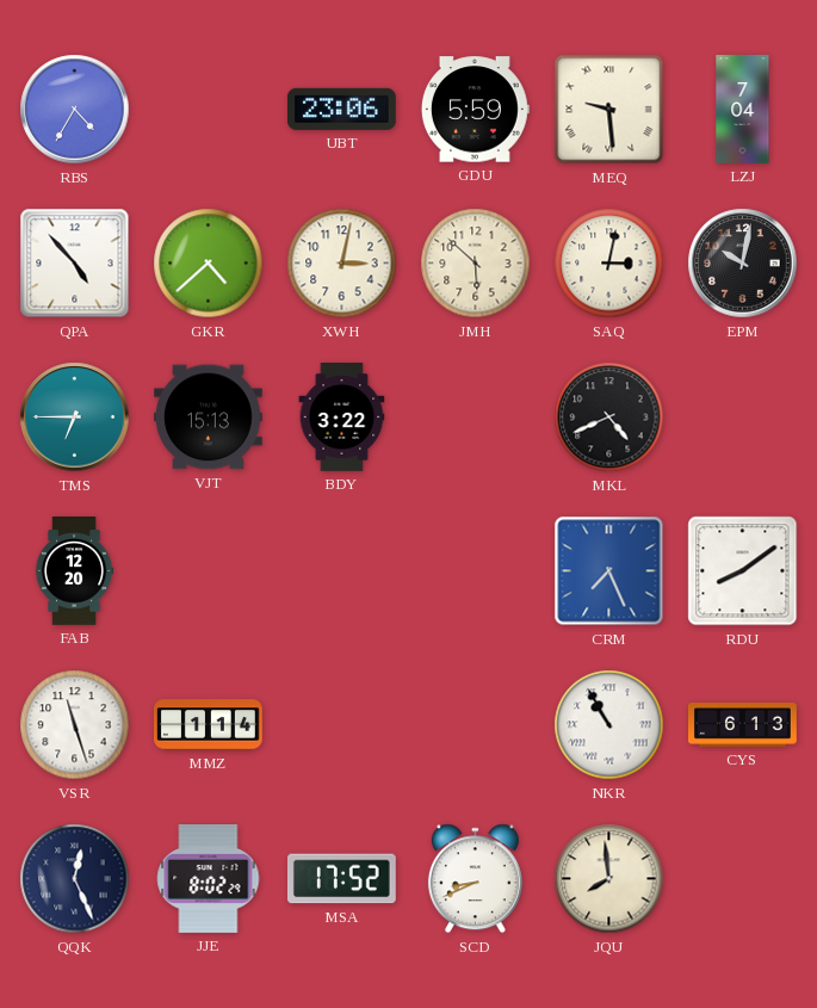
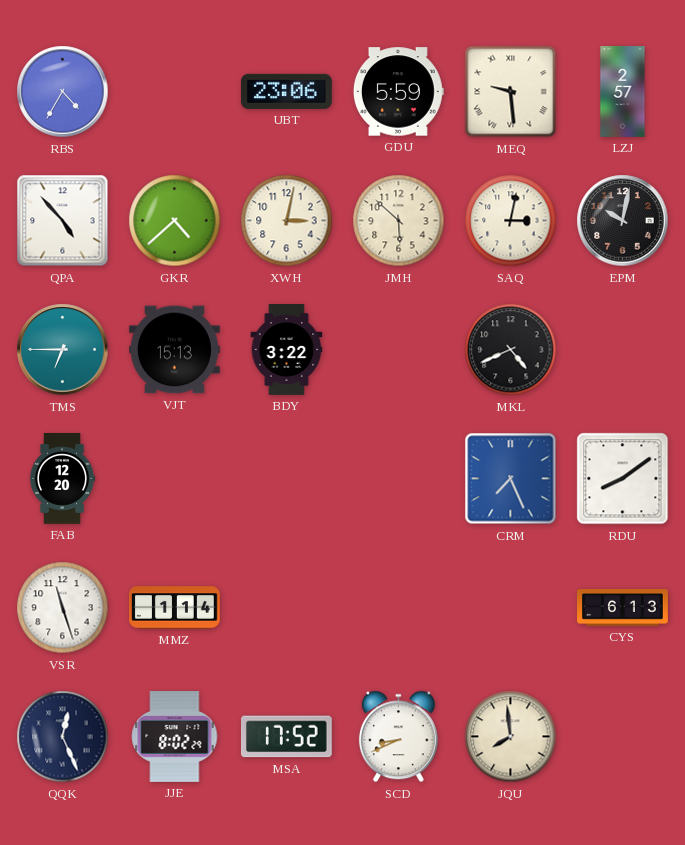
LZJ: 7:04 -> 2:57 (623, 92)
NKR: 10:55 -> none (609, 725)
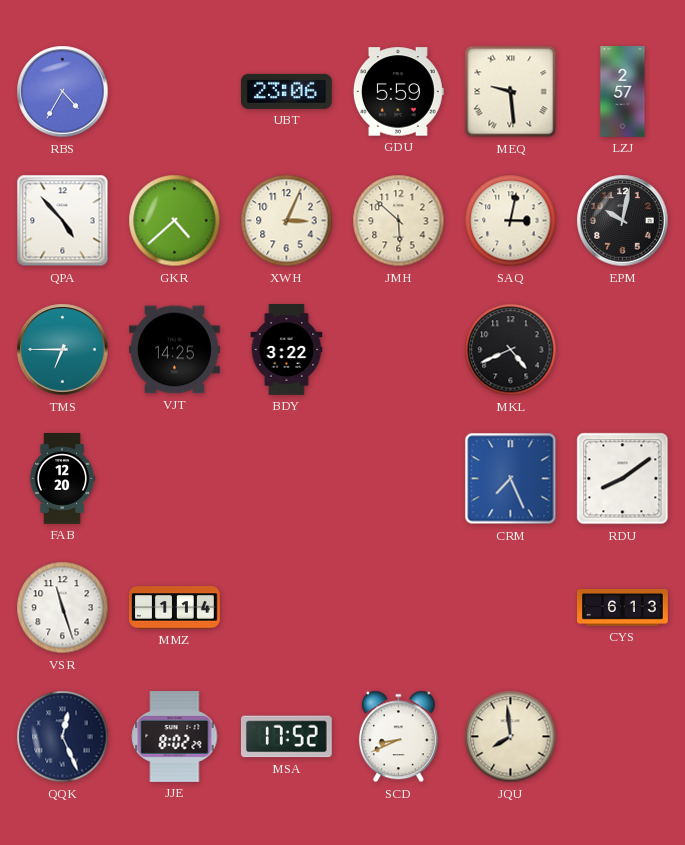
XWH: 3:02 -> 3:04 (287, 221)
VJT: 15:13 -> 14:25 (175, 350)
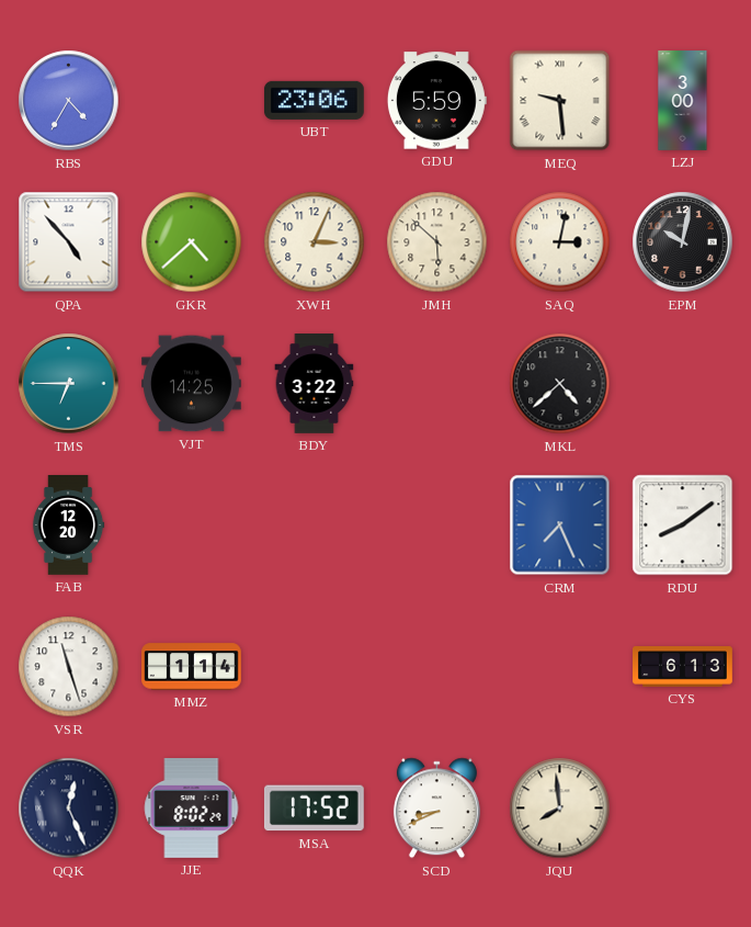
LZJ: 2:57 -> 3:00 (683, 101)
MKL: 4:41 -> 4:38 (560, 384)
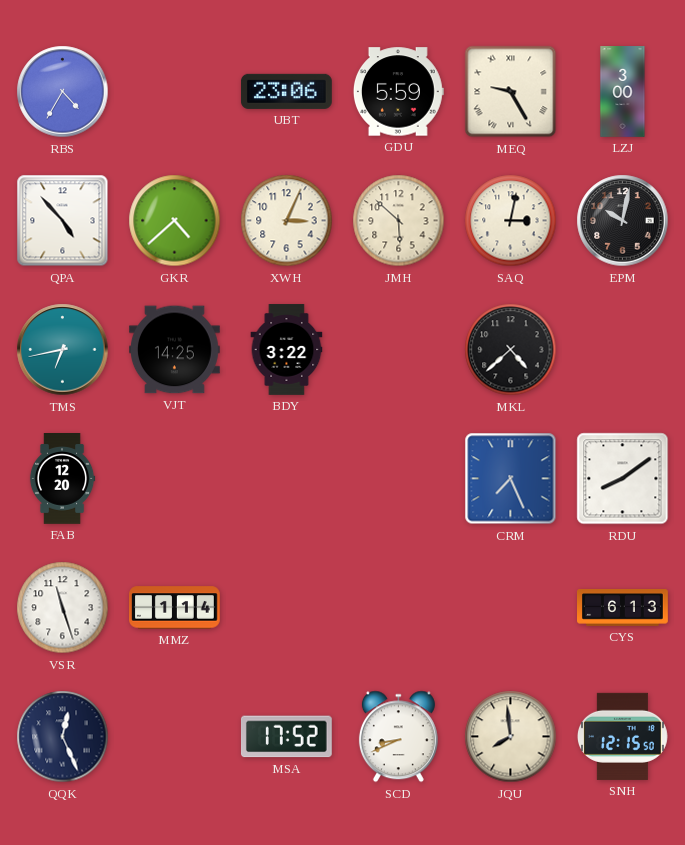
MEQ: 9:29 -> 9:25 (511, 92)
TMS: 6:45 -> 6:43 (63, 350)
JJE: 8:02 -> none (192, 809)
SNH: none -> 12:15 (622, 736)
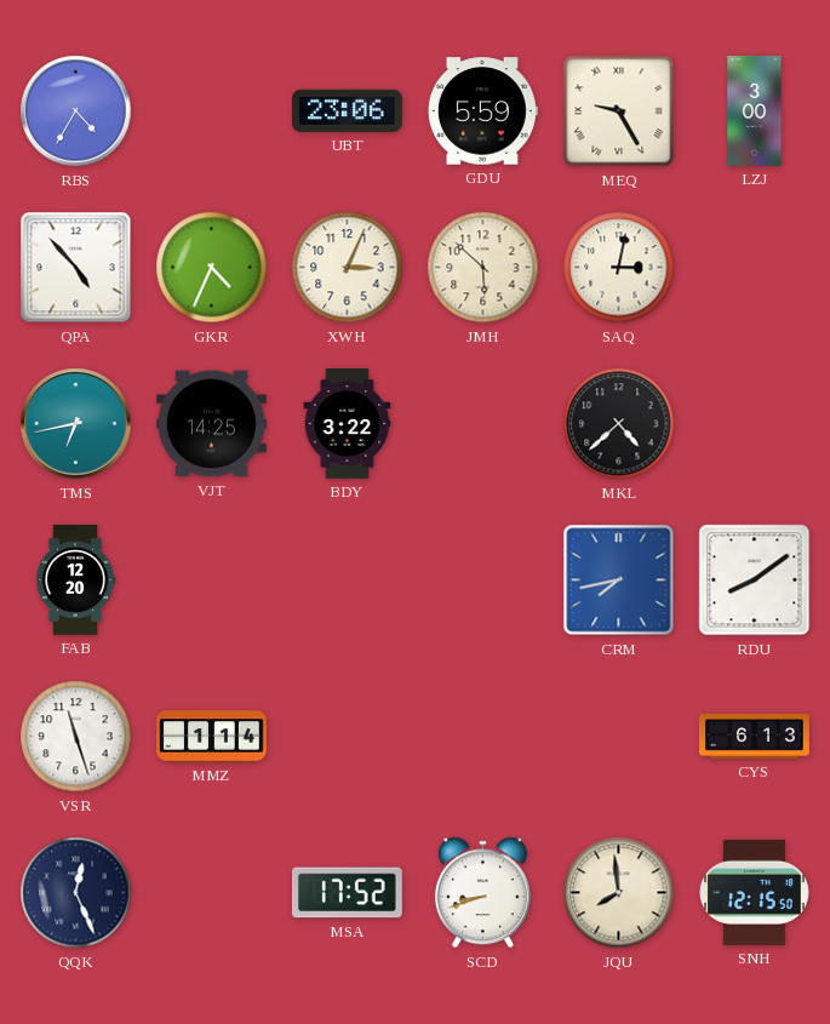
GKR: 4:38 -> 4:34 (212, 268)
EPM: 10:02 -> none (623, 221)
CRM: 7:26 -> 7:43 (619, 580)
SCD: 8:41 -> 8:42 (482, 893)
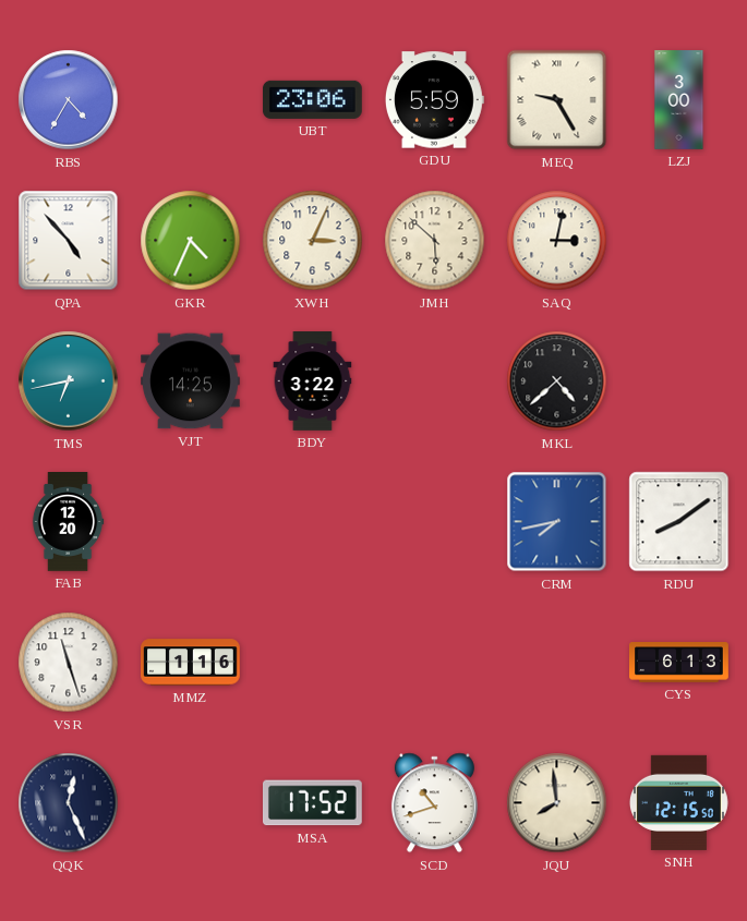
MMZ: 1:14 -> 1:16 (191, 663)
SCD: 8:42 -> 10:42 (434, 803)
